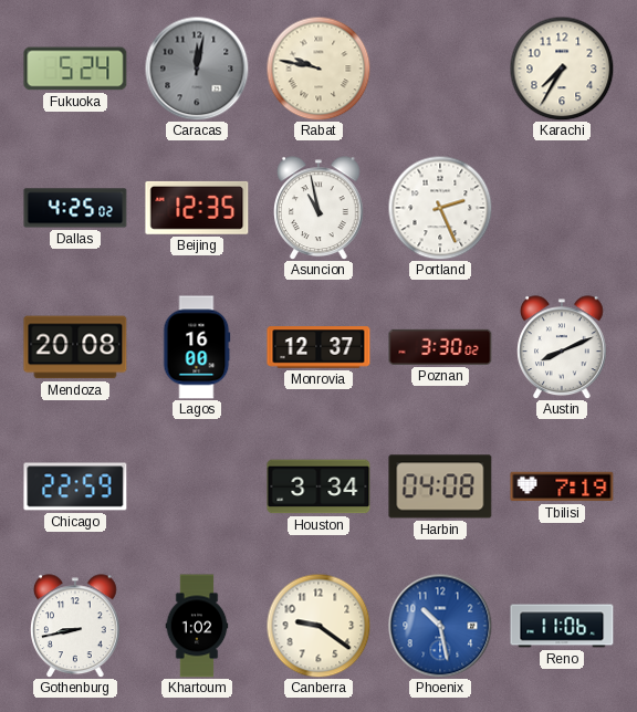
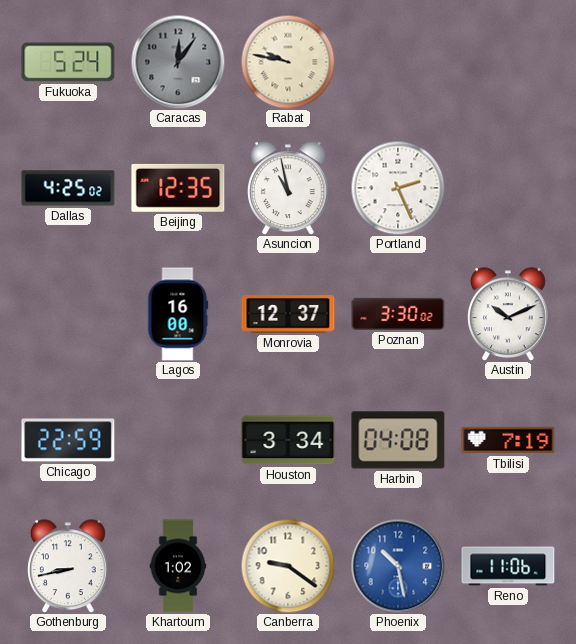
Caracas: 12:02 -> 12:06 (178, 62)
Karachi: 7:35 -> none (562, 69)
Mendoza: 20:08 -> none (75, 347)
Austin: 8:11 -> 10:11 (509, 314)
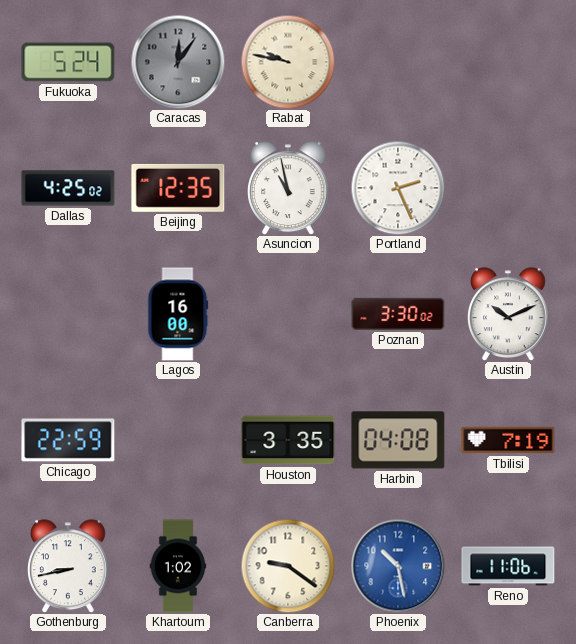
Monrovia: 12:37 -> none (288, 314)
Houston: 3:34 -> 3:35 (288, 440)
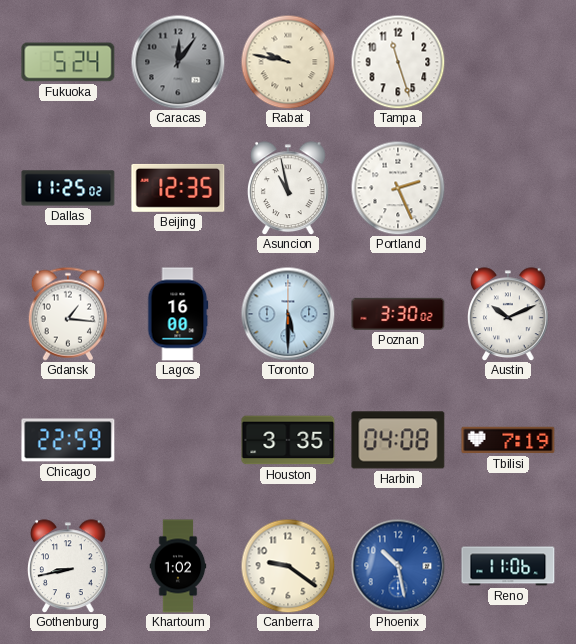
Tampa: none -> 11:27 (398, 62)
Dallas: 4:25 -> 11:25 (68, 188)
Gdansk: none -> 1:16 (67, 314)
Toronto: none -> 5:30 (288, 314)
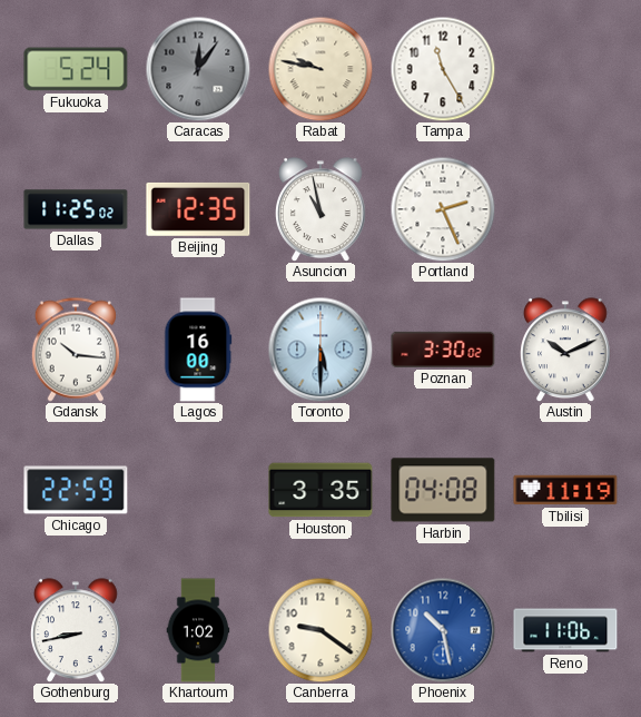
Tampa: 11:27 -> 11:25 (443, 69)
Gdansk: 1:16 -> 10:16 (75, 350)
Tbilisi: 7:19 -> 11:19 (565, 490)
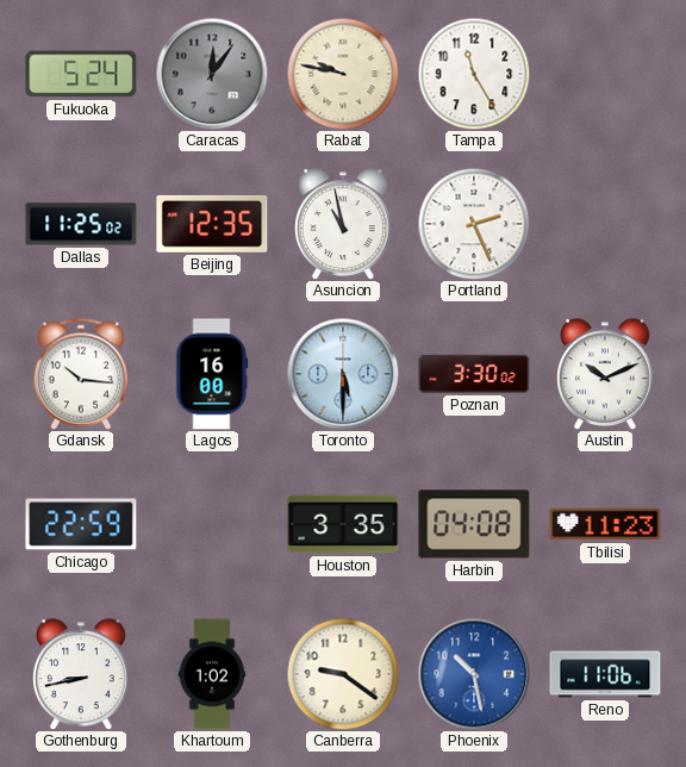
Tbilisi: 11:19 -> 11:23 (605, 524)
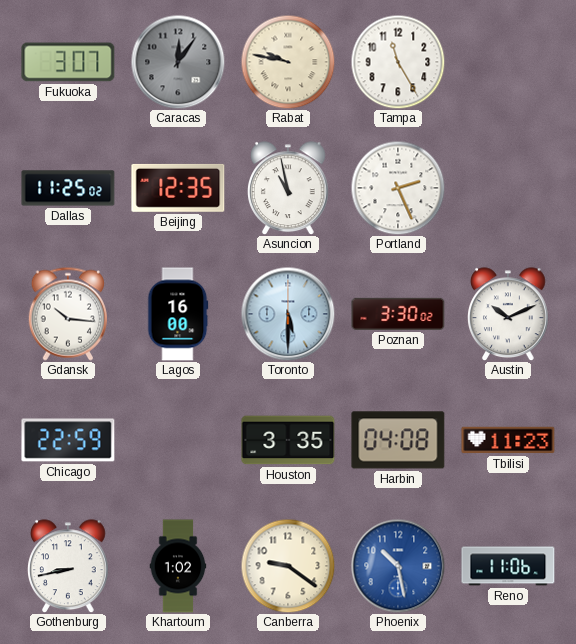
Fukuoka: 5:24 -> 3:07 (68, 62)
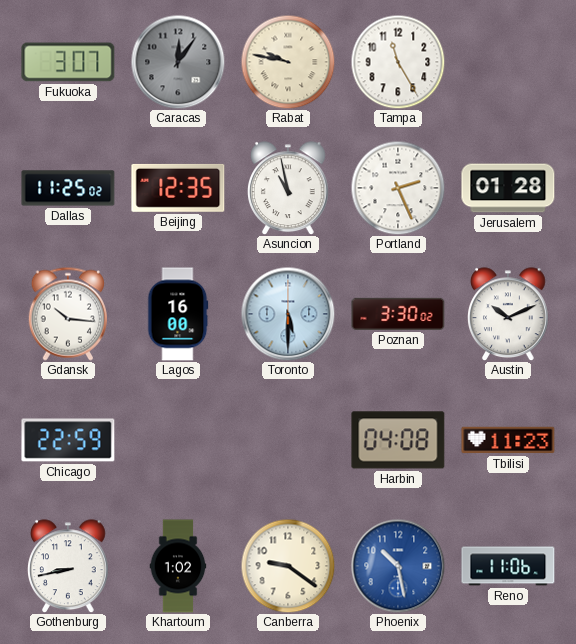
Jerusalem: none -> 01:28 (508, 188)
Houston: 3:35 -> none (288, 440)
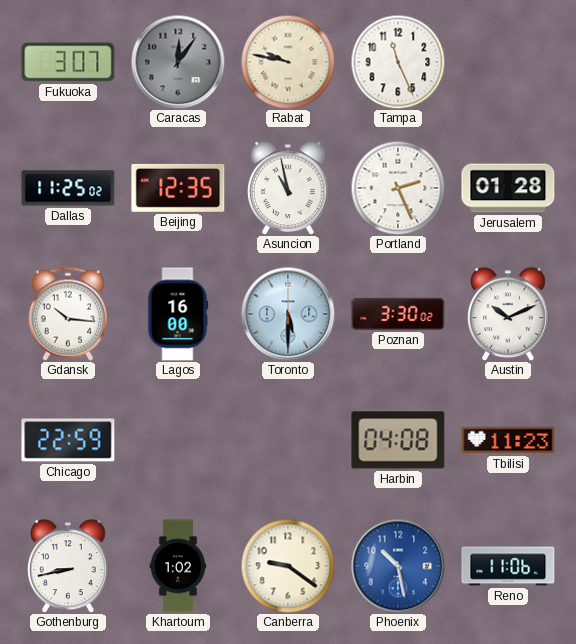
Tampa: 11:25 -> 11:26 (398, 62)
